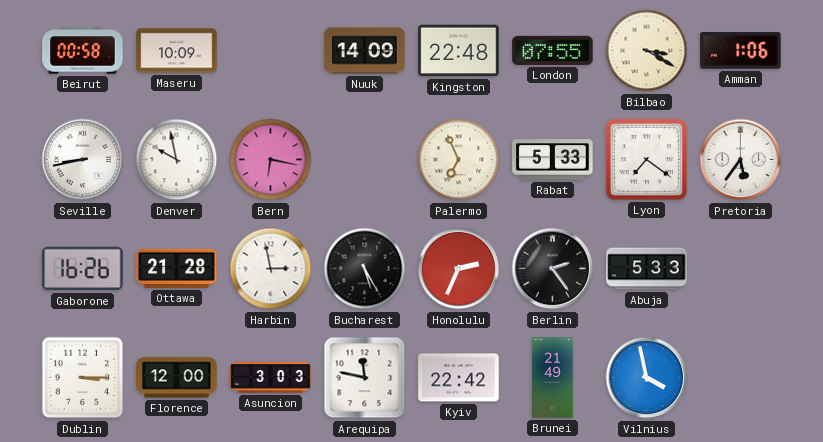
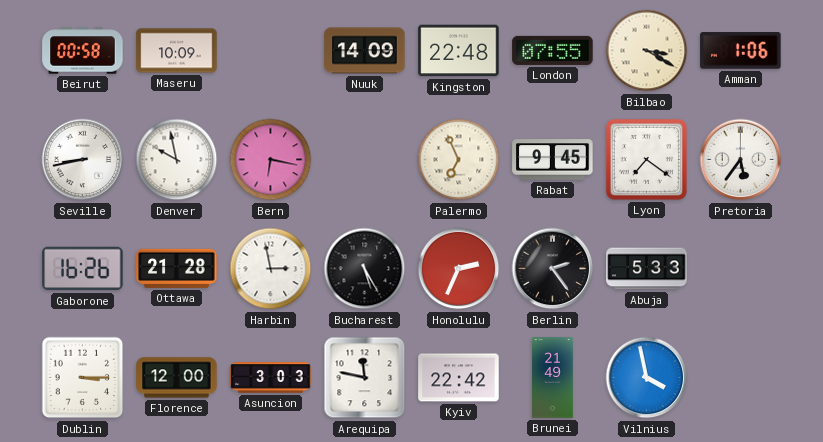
Rabat: 5:33 -> 9:45 (553, 160)
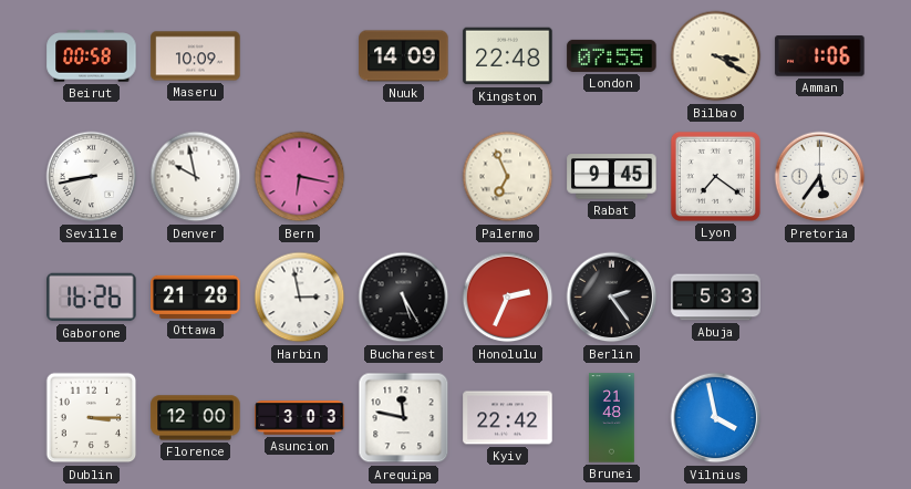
Brunei: 21:49 -> 21:48 (612, 418)
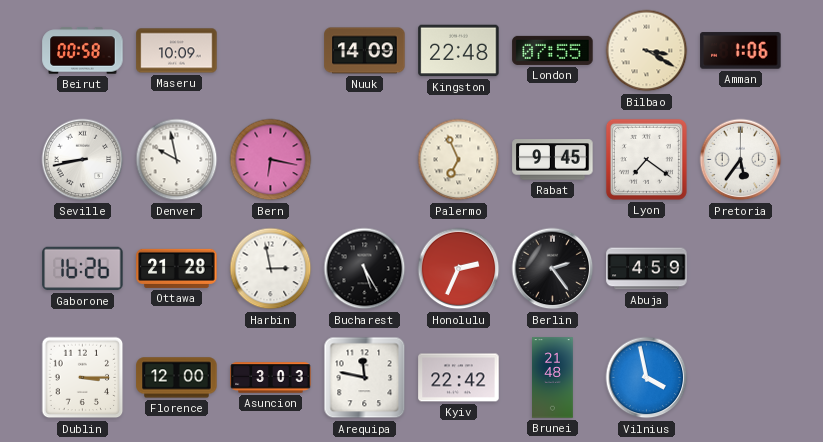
Abuja: 5:33 -> 4:59 (647, 269)
